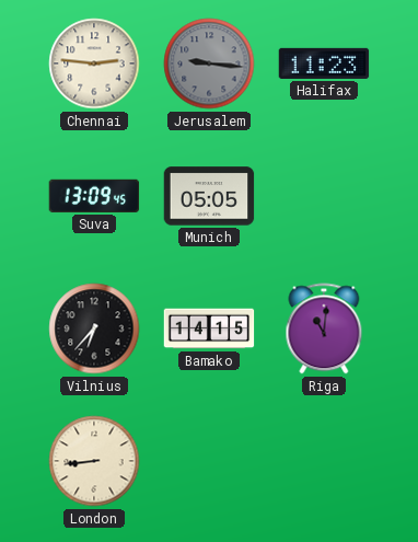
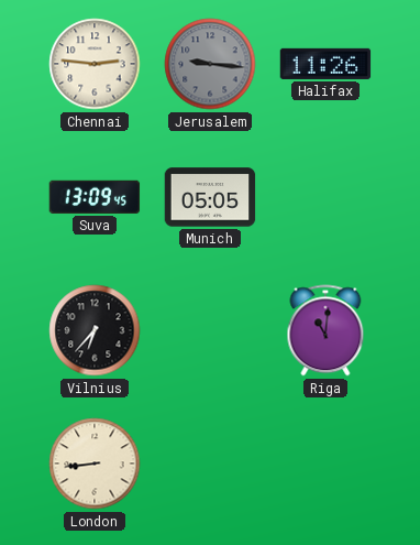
Halifax: 11:23 -> 11:26 (325, 64)
Bamako: 14:15 -> none (209, 328)
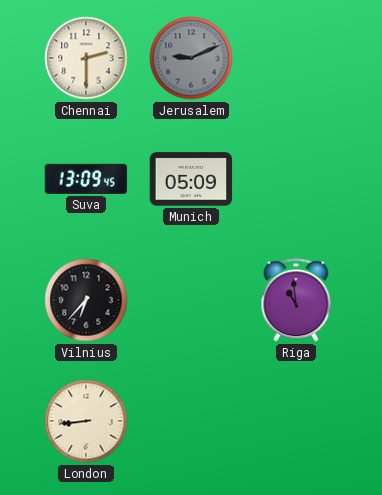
Chennai: 2:46 -> 2:30 (86, 58)
Jerusalem: 9:16 -> 9:11 (191, 58)
Halifax: 11:26 -> none (325, 64)
Munich: 05:05 -> 05:09 (191, 179)
Riga: 11:01 -> 10:59 (296, 300)
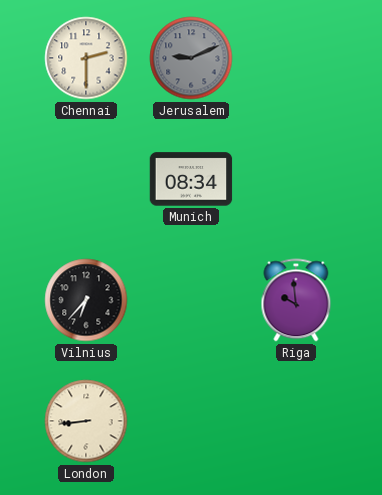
Suva: 13:09 -> none (86, 179)
Munich: 05:09 -> 08:34 (191, 179)
Riga: 10:59 -> 9:59 (296, 300)
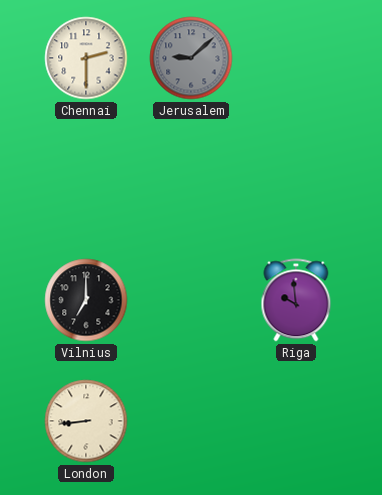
Jerusalem: 9:11 -> 9:08 (191, 58)
Munich: 08:34 -> none (191, 179)
Vilnius: 6:37 -> 7:00 (86, 300)
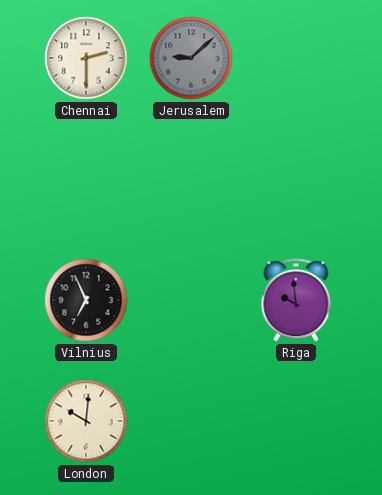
Vilnius: 7:00 -> 6:56 (86, 300)
London: 8:44 -> 10:01 (86, 421)
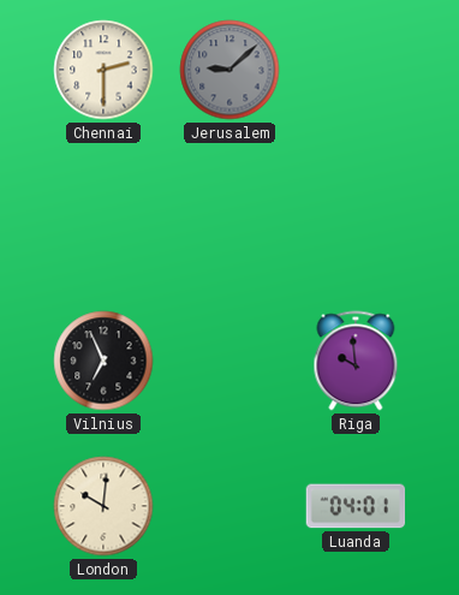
Luanda: none -> 04:01 (356, 506)
